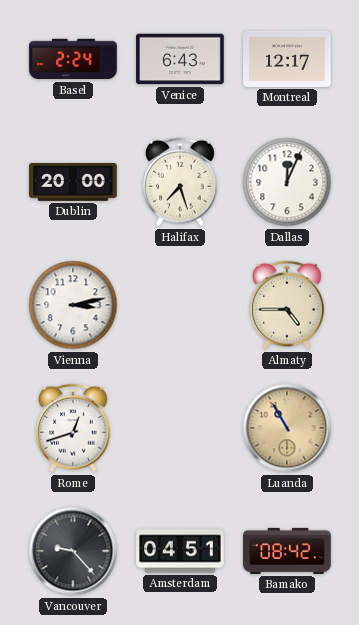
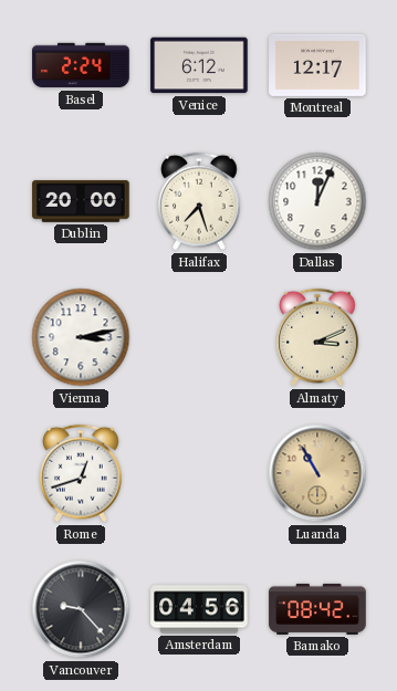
Venice: 6:43 -> 6:12 (199, 65)
Almaty: 4:45 -> 3:11 (318, 337)
Amsterdam: 04:51 -> 04:56 (199, 609)
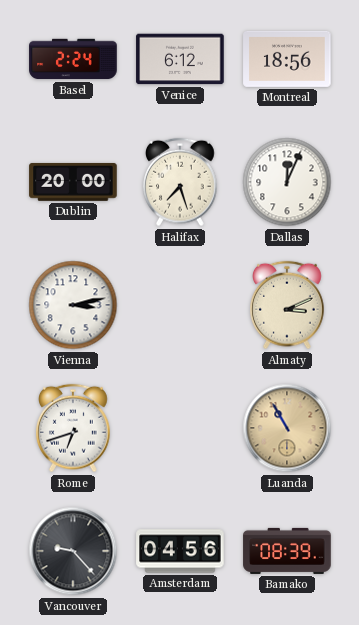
Montreal: 12:17 -> 18:56 (287, 59)
Rome: 12:42 -> 6:42 (74, 428)
Bamako: 08:42 -> 08:39 (287, 551)
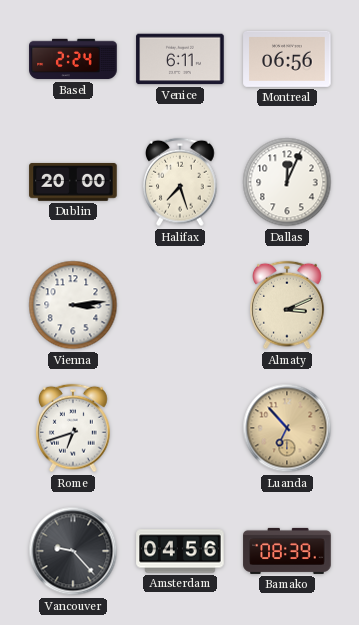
Venice: 6:12 -> 6:11 (180, 59)
Montreal: 18:56 -> 06:56 (287, 59)
Vienna: 3:13 -> 3:14 (73, 305)
Luanda: 10:55 -> 6:53 (287, 428)
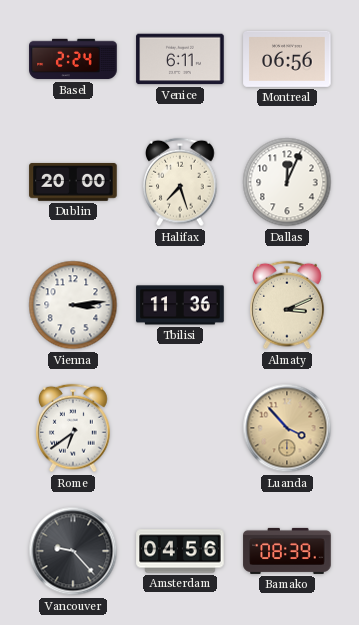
Tbilisi: none -> 11:36 (180, 305)
Rome: 6:42 -> 6:39 (74, 428)
Luanda: 6:53 -> 3:53 (287, 428)
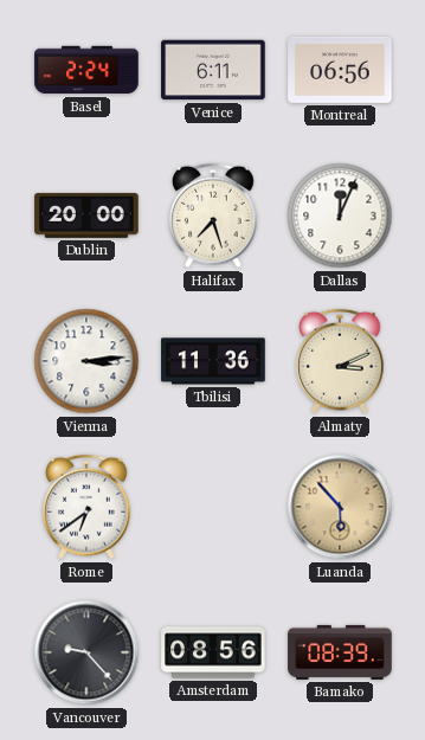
Luanda: 3:53 -> 5:53 (340, 507)
Amsterdam: 04:56 -> 08:56 (213, 652)
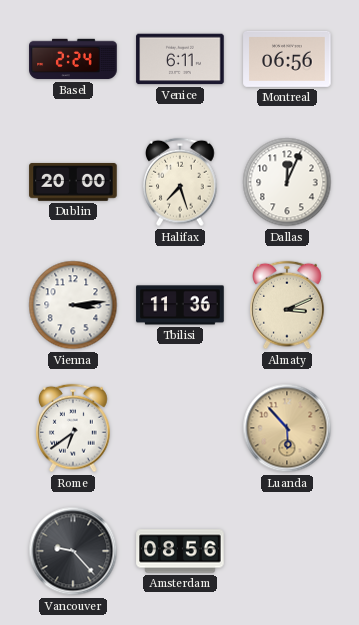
Bamako: 08:39 -> none (340, 652)
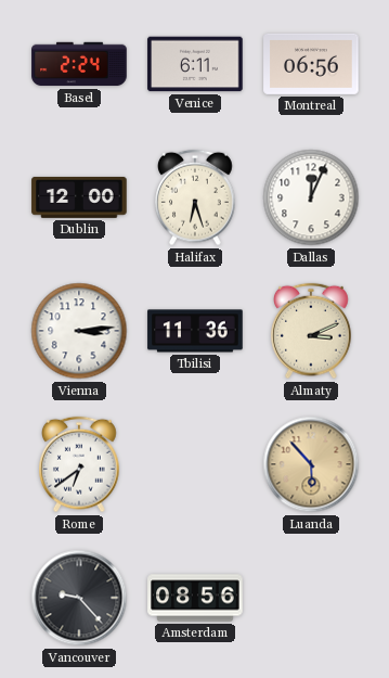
Dublin: 20:00 -> 12:00 (79, 197)
Halifax: 7:27 -> 6:27 (196, 197)
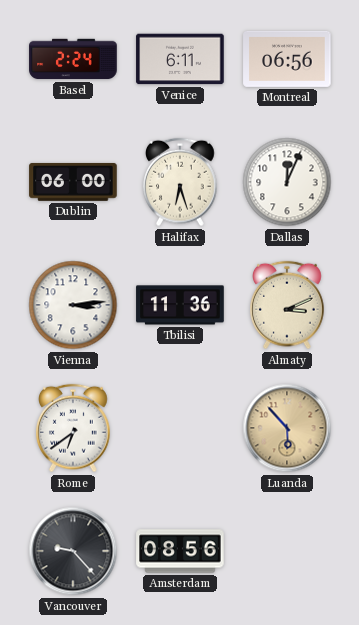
Dublin: 12:00 -> 06:00 (73, 182)
